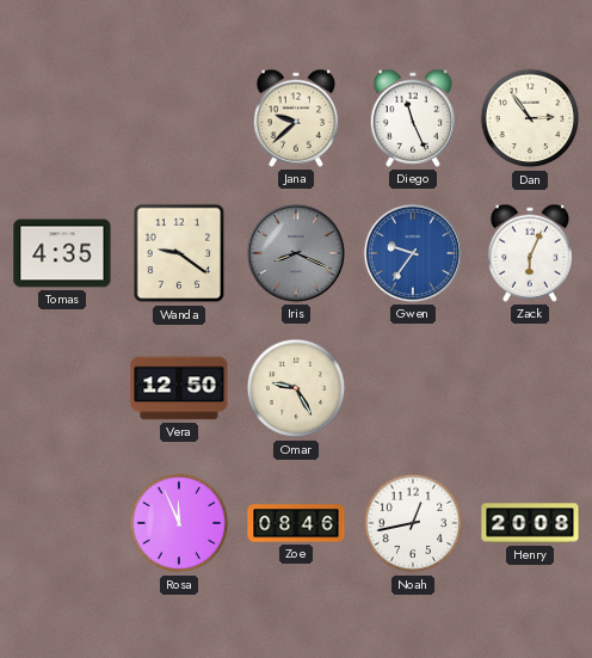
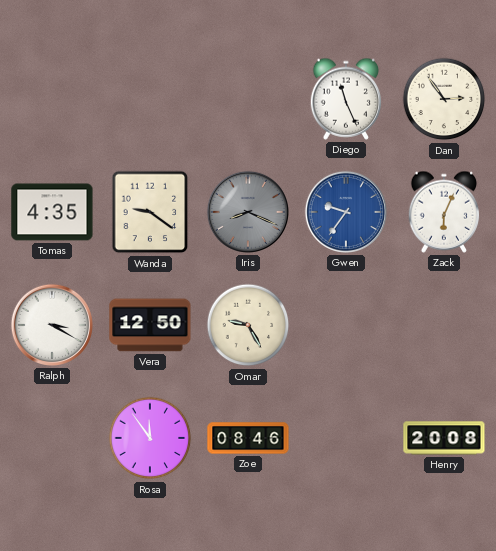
Jana: 9:38 -> none (296, 118)
Ralph: none -> 3:20 (52, 325)
Rosa: 11:56 -> 11:54 (150, 438)
Noah: 12:43 -> none (413, 523)
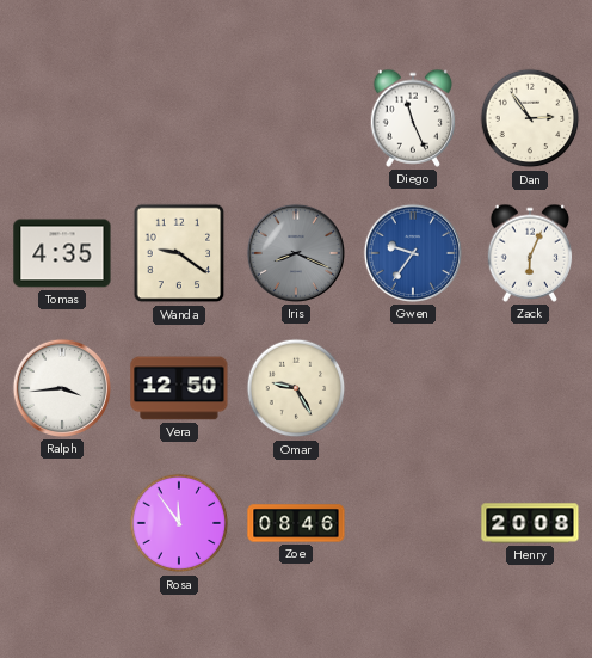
Ralph: 3:20 -> 3:44 (62, 388)
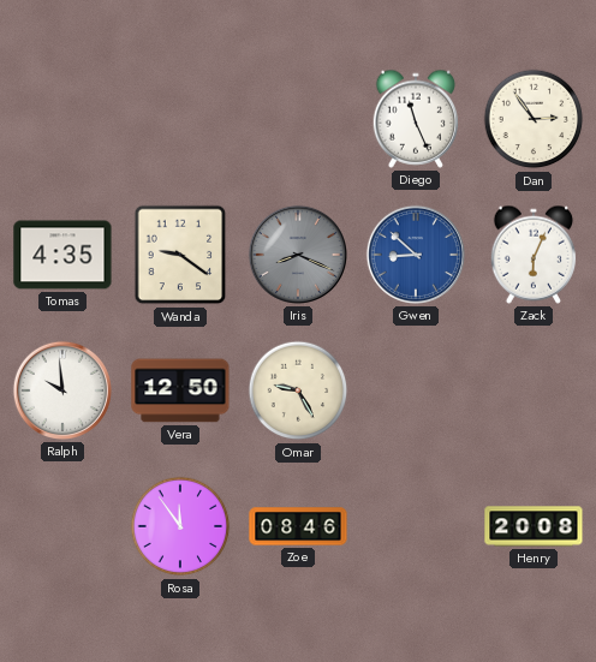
Gwen: 9:36 -> 8:52 (416, 255)
Ralph: 3:44 -> 9:59 (62, 390)
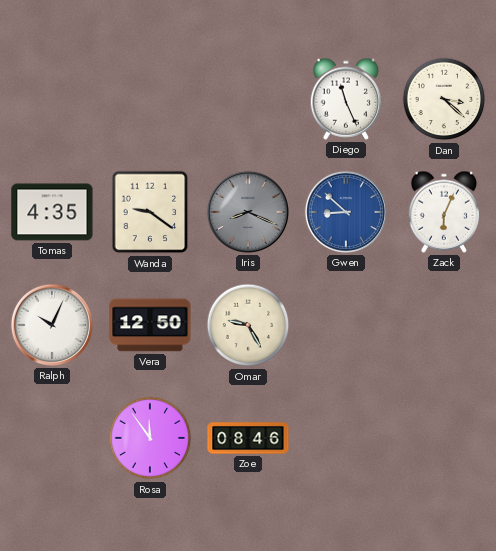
Dan: 2:54 -> 3:22 (444, 99)
Ralph: 9:59 -> 10:04 (52, 325)
Henry: 20:08 -> none (534, 526)
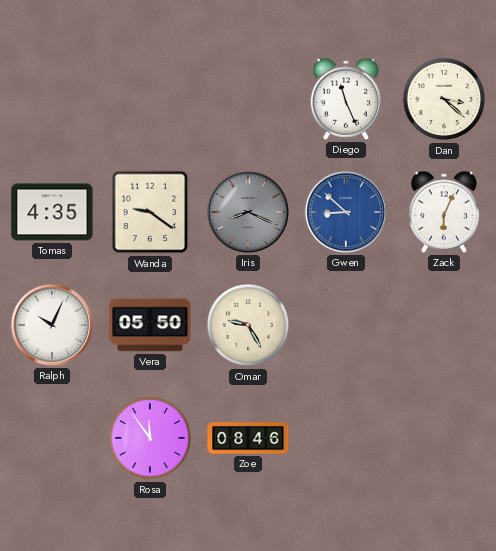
Vera: 12:50 -> 05:50 (150, 325)
